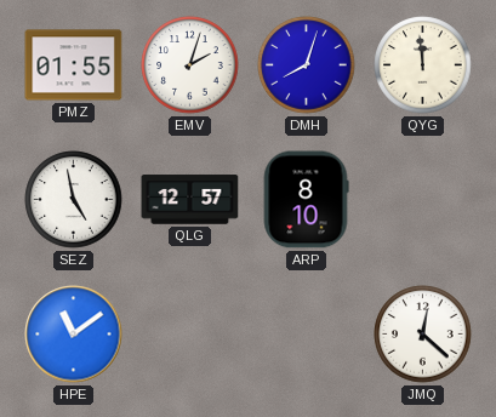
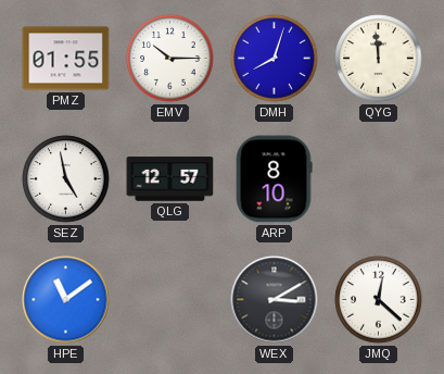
EMV: 2:03 -> 10:15 (170, 59)
WEX: none -> 3:10 (275, 300)
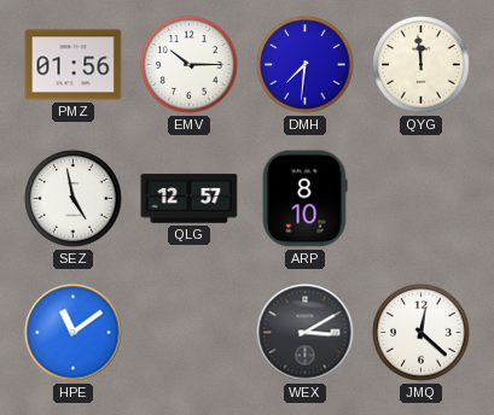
PMZ: 01:55 -> 01:56 (74, 65)
DMH: 8:03 -> 7:31 (306, 65)
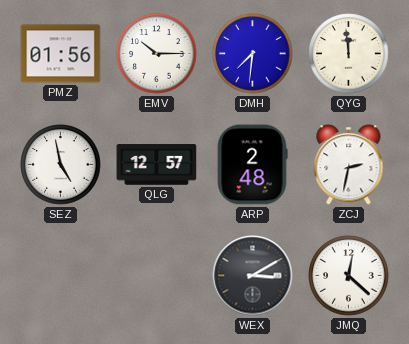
ARP: 8:10 -> 2:48 (252, 165)
ZCJ: none -> 2:32 (349, 165)
HPE: 11:09 -> none (74, 333)
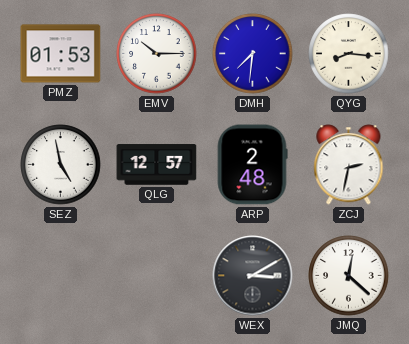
PMZ: 01:56 -> 01:53 (61, 54)
QYG: 11:59 -> 8:16 (349, 54)
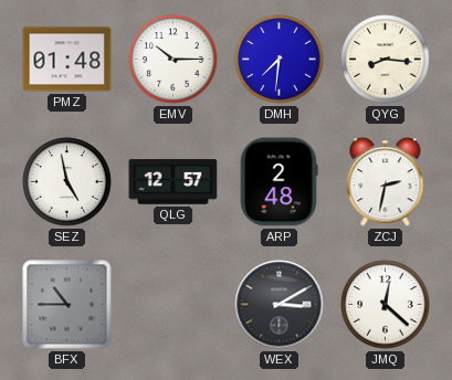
PMZ: 01:53 -> 01:48 (67, 60)
BFX: none -> 10:45 (67, 305)
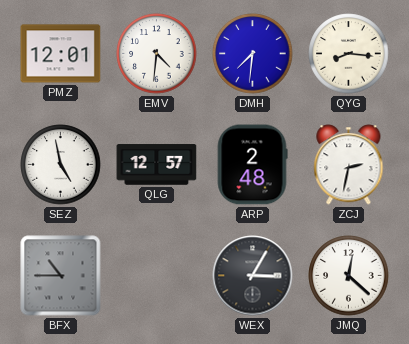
PMZ: 01:48 -> 12:01 (61, 54)
EMV: 10:15 -> 4:31 (157, 54)
WEX: 3:10 -> 3:05 (253, 276)
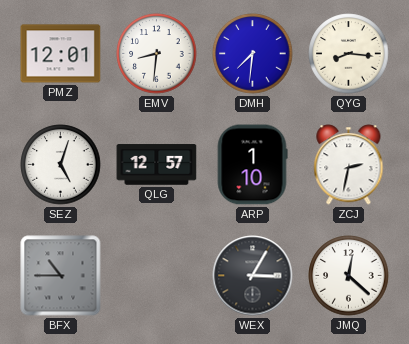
EMV: 4:31 -> 8:31 (157, 54)
SEZ: 4:58 -> 5:03 (61, 165)
ARP: 2:48 -> 1:10 (252, 165)
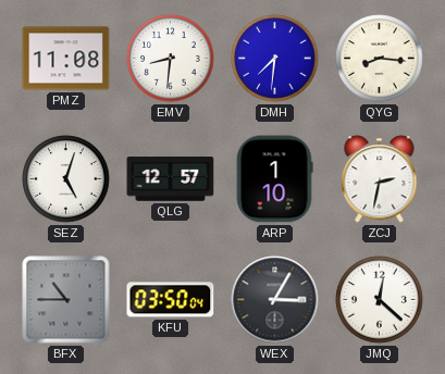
PMZ: 12:01 -> 11:08 (66, 59)
KFU: none -> 03:50 (171, 300)
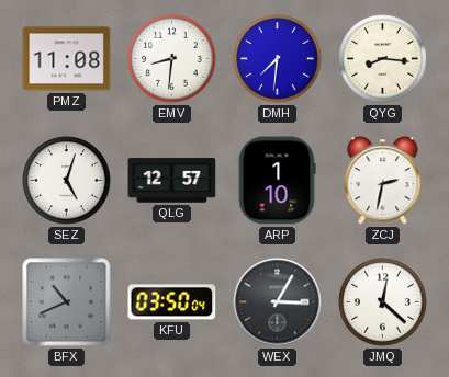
BFX: 10:45 -> 10:41 (67, 302)
